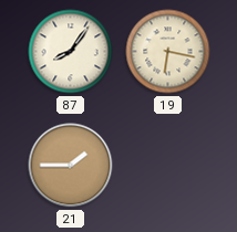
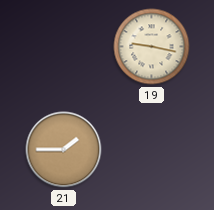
87: 8:06 -> none (71, 52)
19: 6:17 -> 9:17 (152, 47)
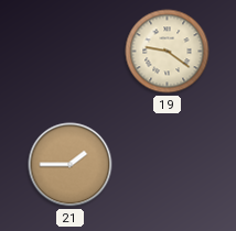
19: 9:17 -> 9:21 (168, 52)
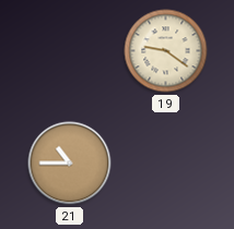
21: 1:45 -> 10:45 (70, 164)
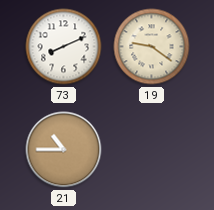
73: none -> 8:11 (64, 47)
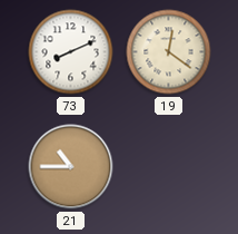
19: 9:21 -> 12:21 (169, 52)
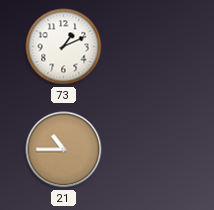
73: 8:11 -> 1:11 (64, 47)
19: 12:21 -> none (169, 52)
